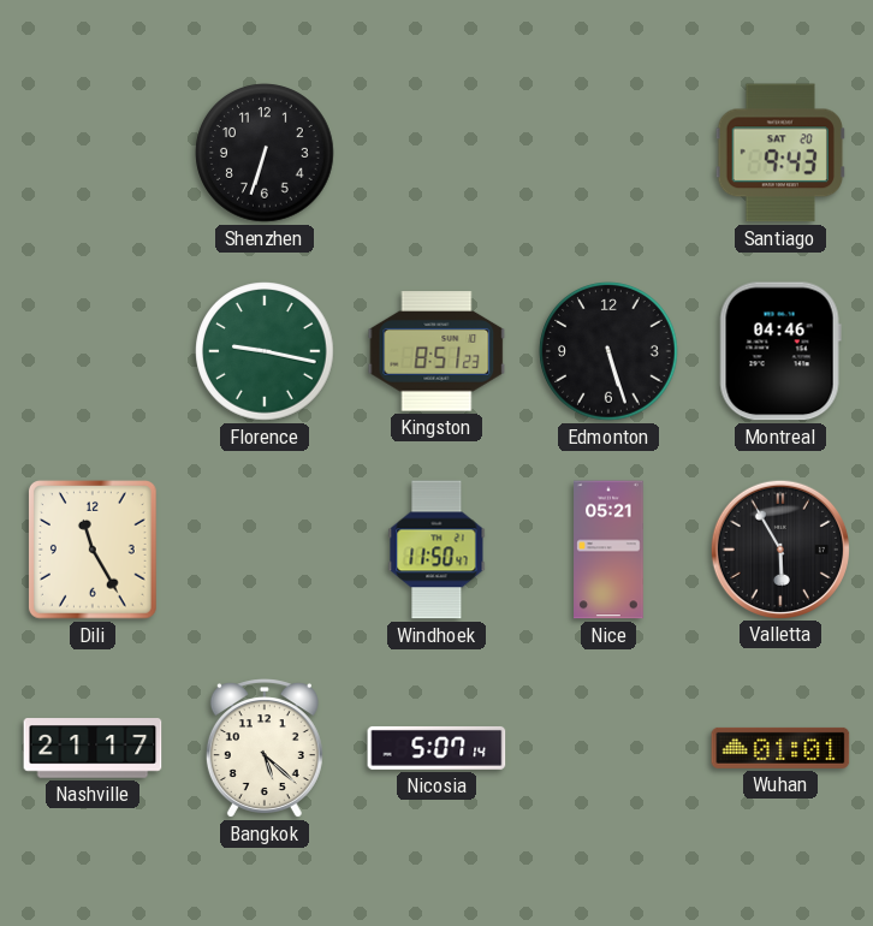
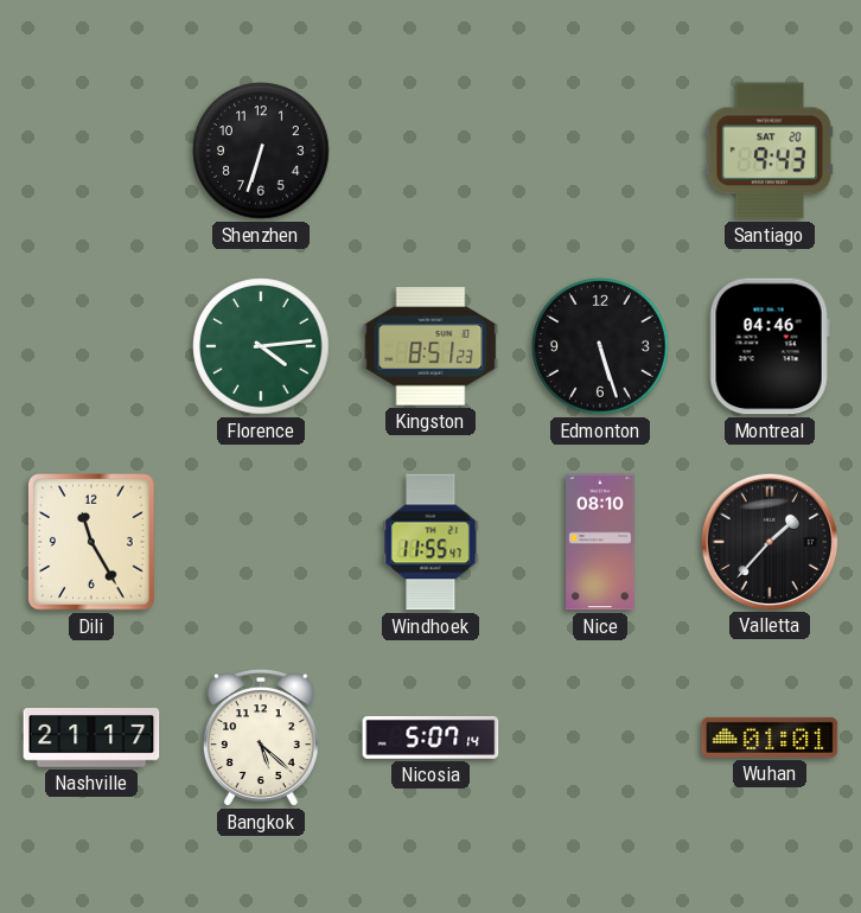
Florence: 9:17 -> 4:14 (261, 346)
Windhoek: 11:50 -> 11:55 (430, 542)
Nice: 05:21 -> 08:10 (600, 542)
Valletta: 5:55 -> 1:37 (768, 541)
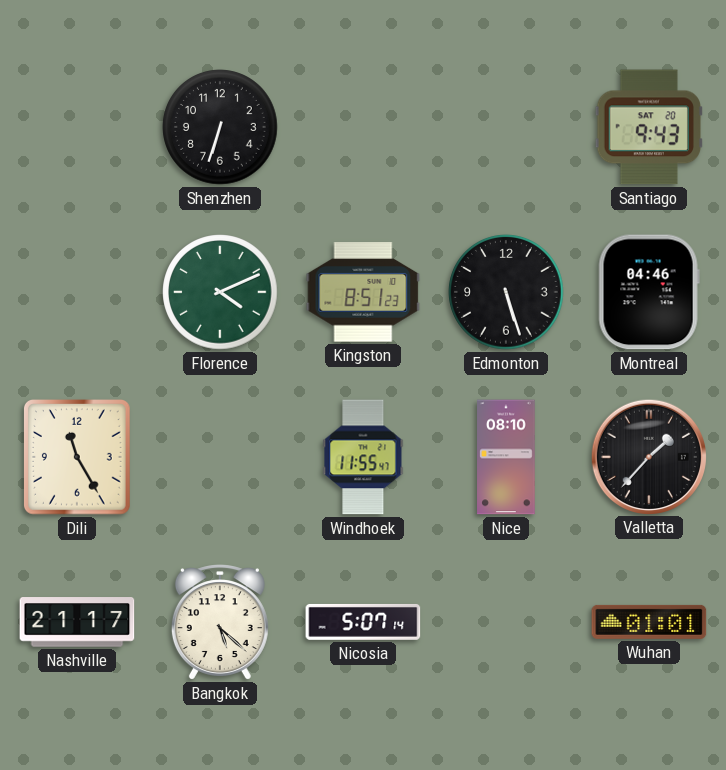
Florence: 4:14 -> 4:11 (220, 292)
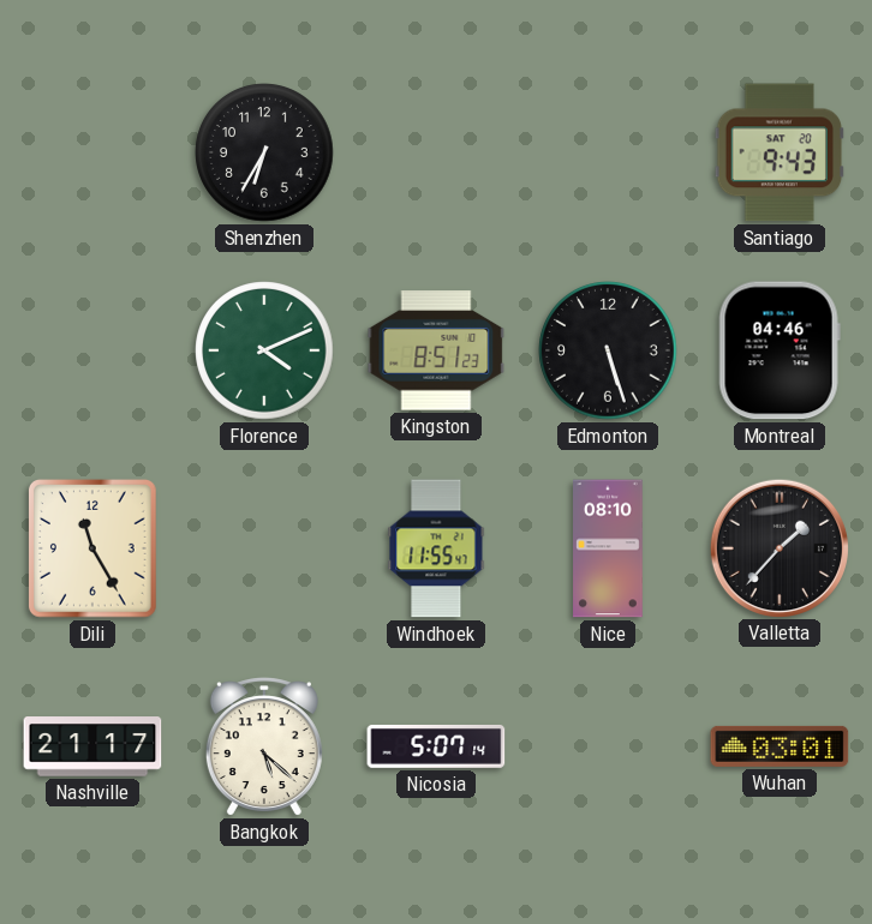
Shenzhen: 6:33 -> 6:35 (264, 152)
Wuhan: 01:01 -> 03:01 (780, 746)
